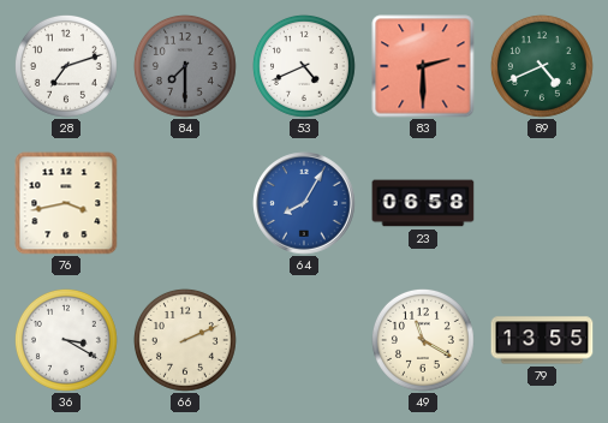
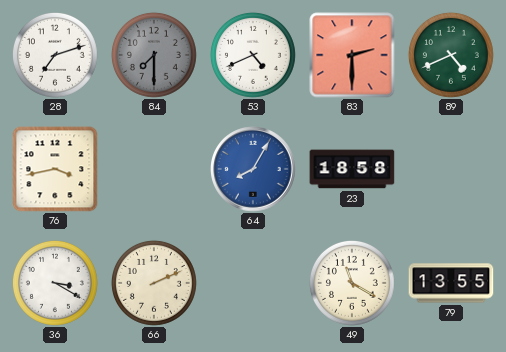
23: 06:58 -> 18:58 (352, 169)
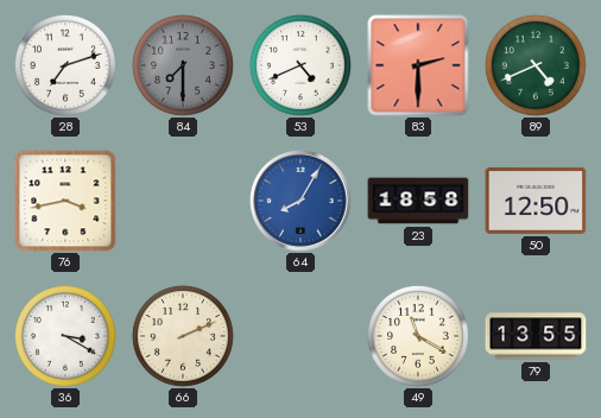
50: none -> 12:50 (536, 201)
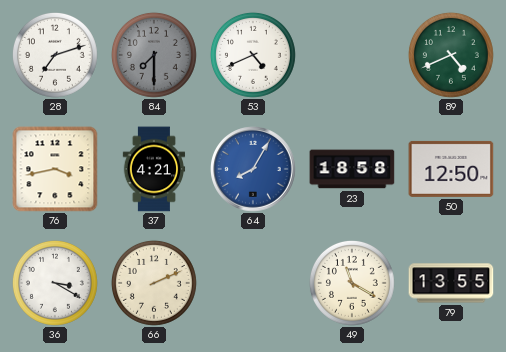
83: 2:30 -> none (418, 65)
37: none -> 4:21 (154, 169)
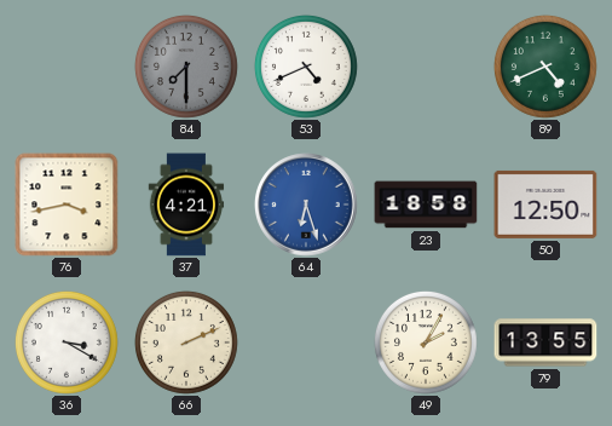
28: 7:12 -> none (55, 55)
64: 8:05 -> 6:27 (307, 206)
49: 11:20 -> 2:05 (426, 342)
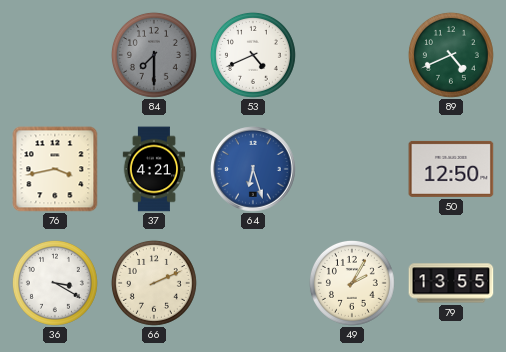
23: 18:58 -> none (426, 205)
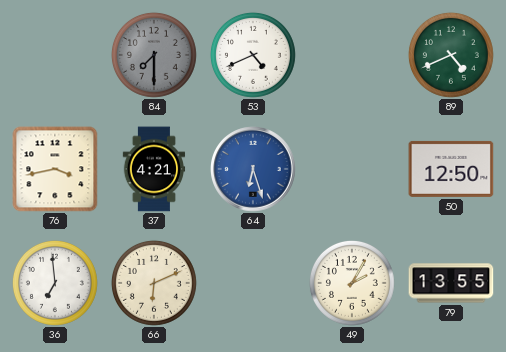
36: 3:20 -> 6:59 (55, 283)
66: 2:11 -> 6:11 (154, 283)
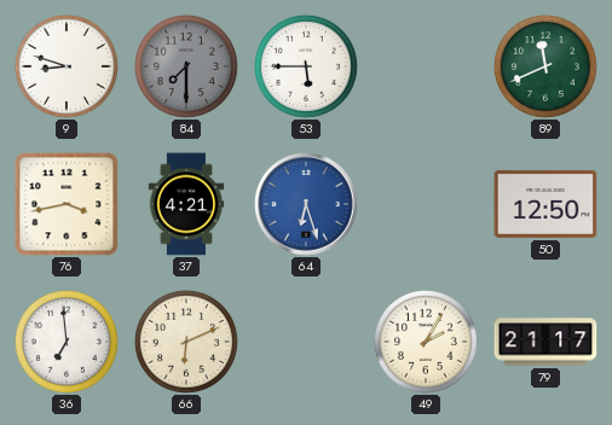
9: none -> 8:48 (67, 66)
53: 4:41 -> 5:45 (306, 66)
89: 4:41 -> 11:41 (545, 66)
79: 13:55 -> 21:17 (545, 342)
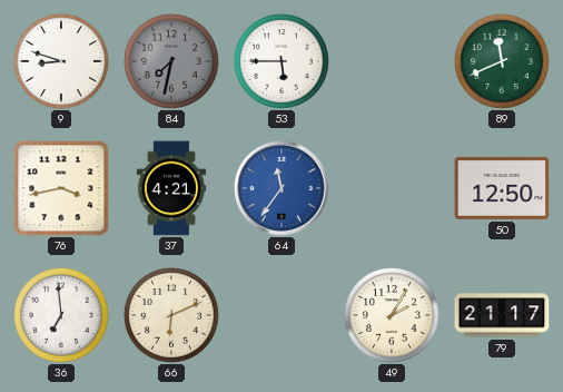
84: 7:30 -> 7:32 (171, 61)
64: 6:27 -> 11:36 (283, 189)
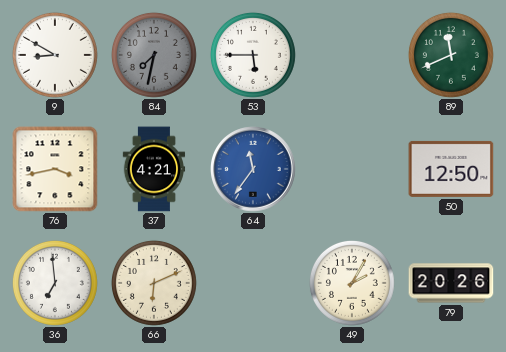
9: 8:48 -> 8:50 (55, 55)
79: 21:17 -> 20:26 (451, 283)
